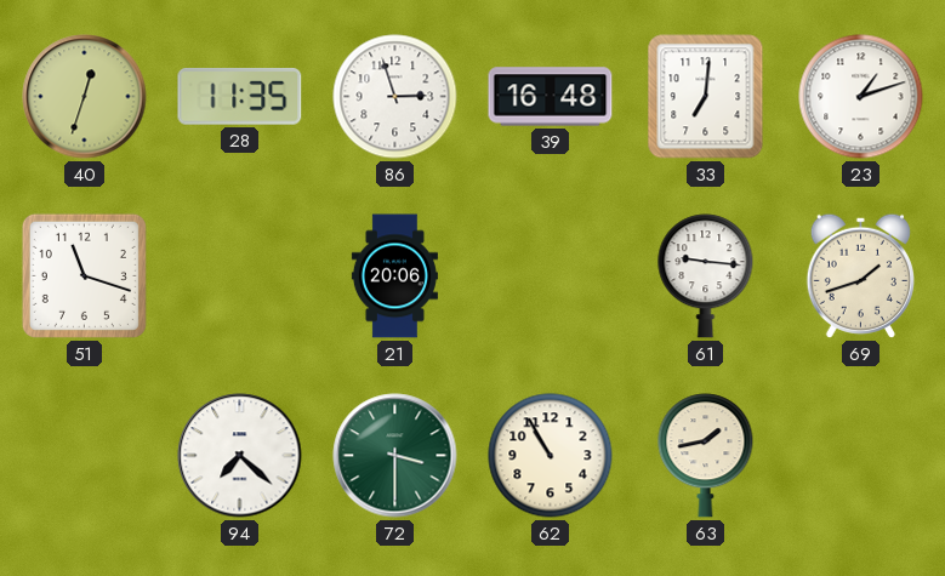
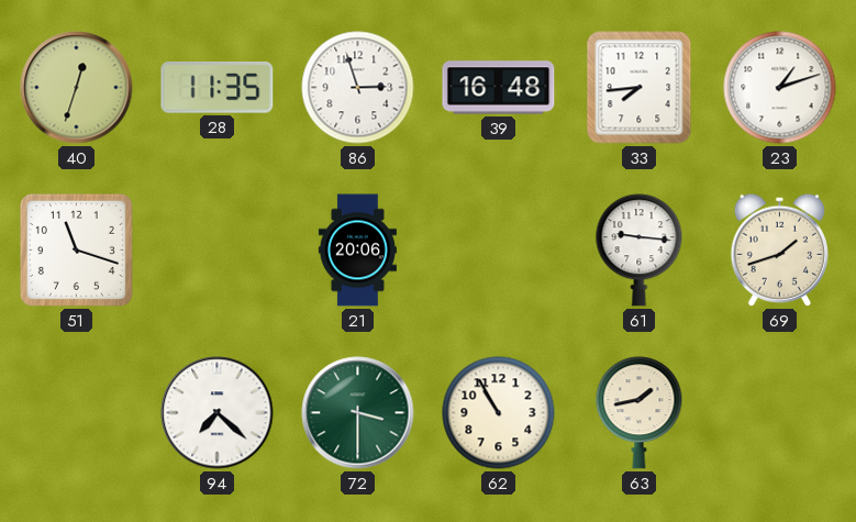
33: 7:01 -> 7:44 (640, 88)
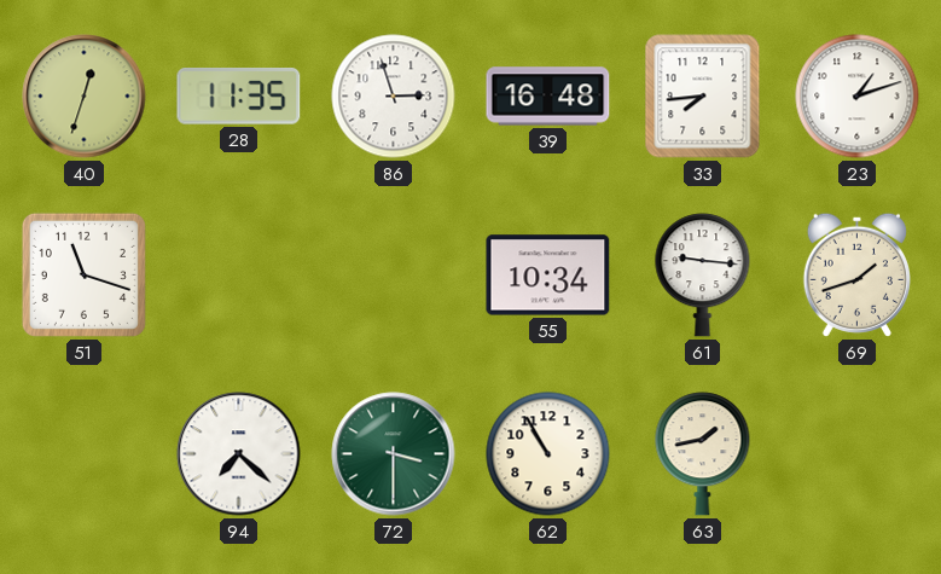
21: 20:06 -> none (357, 251)
55: none -> 10:34 (548, 276)
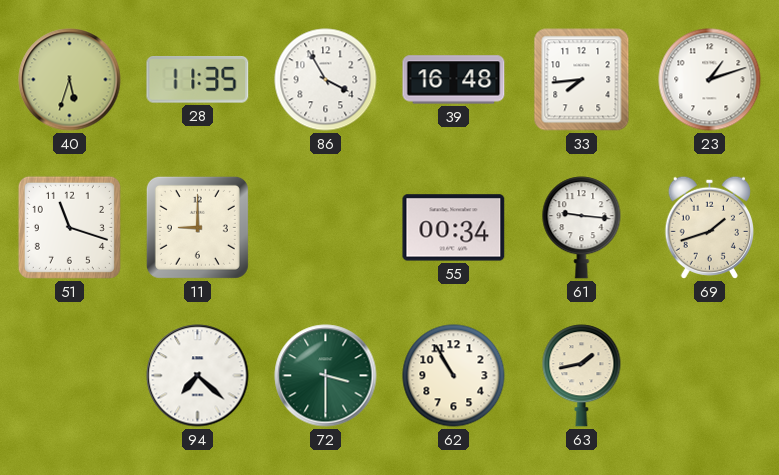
40: 12:33 -> 5:33 (70, 80)
86: 2:57 -> 3:55 (326, 80)
11: none -> 9:00 (197, 227)
55: 10:34 -> 00:34 (454, 228)
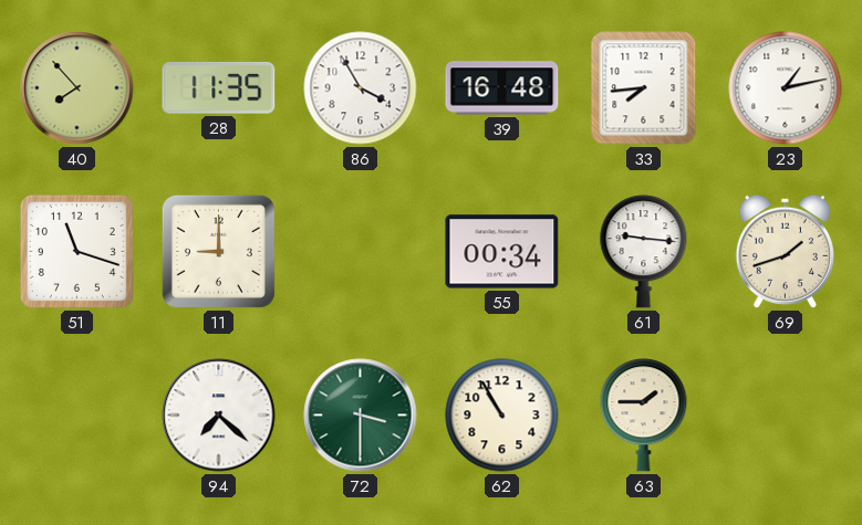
40: 5:33 -> 7:53 (77, 88)
23: 1:12 -> 1:13 (786, 88)
63: 1:43 -> 1:45 (644, 416)
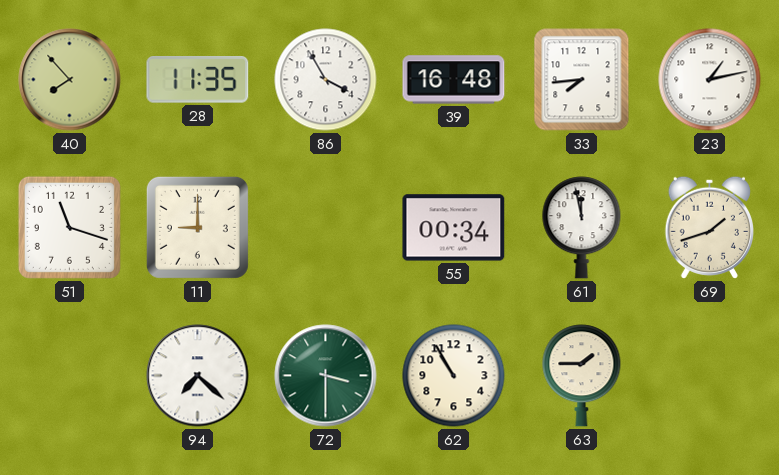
61: 9:16 -> 11:58 (582, 228)
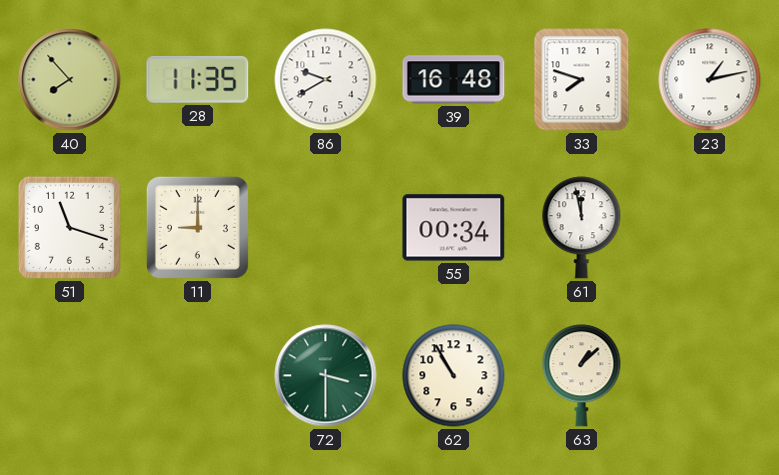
86: 3:55 -> 9:40 (326, 80)
33: 7:44 -> 7:48 (582, 80)
69: 1:42 -> none (709, 227)
94: 7:22 -> none (198, 376)
63: 1:45 -> 1:08 (582, 376)
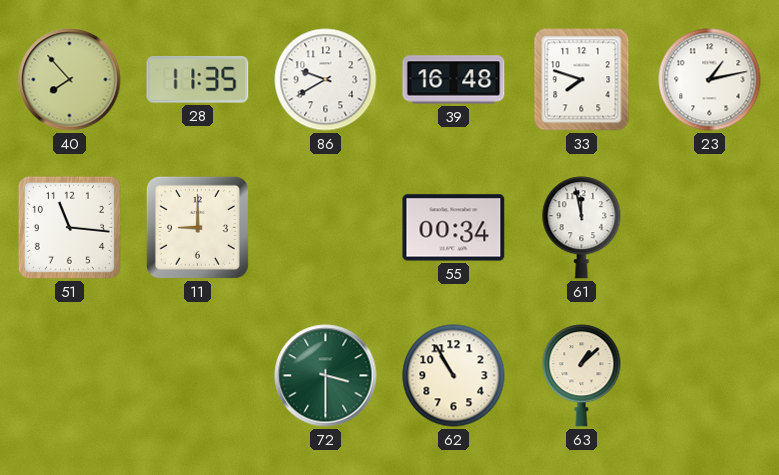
51: 11:18 -> 11:16 (69, 227)
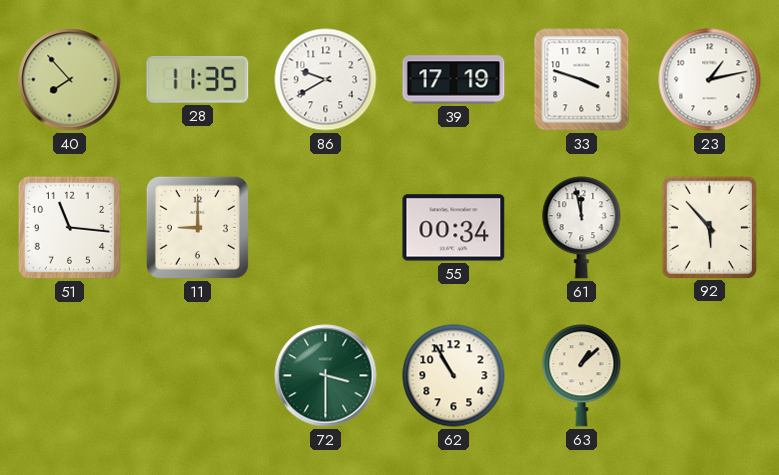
39: 16:48 -> 17:19 (454, 80)
33: 7:48 -> 3:48 (582, 80)
92: none -> 5:53 (709, 227)
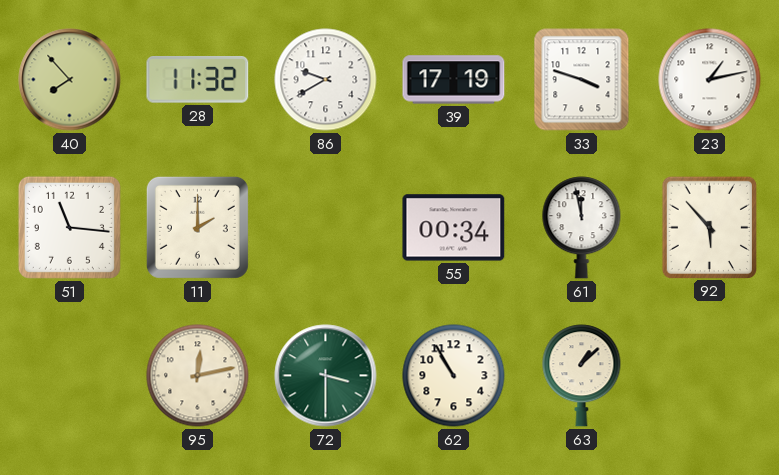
28: 11:35 -> 11:32 (198, 80)
11: 9:00 -> 2:00 (197, 227)
95: none -> 12:13 (198, 376)
